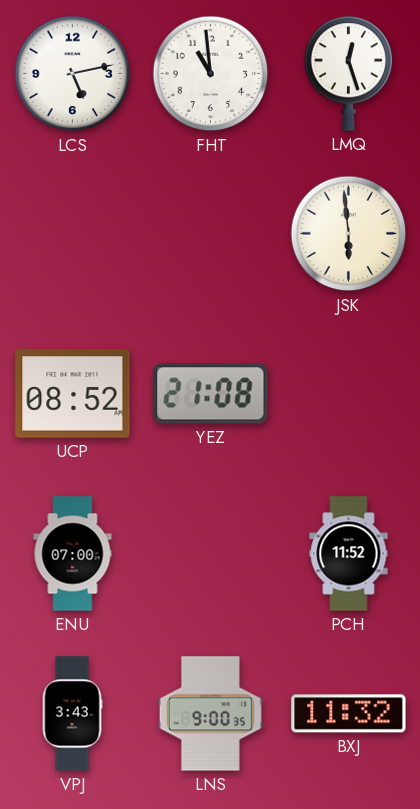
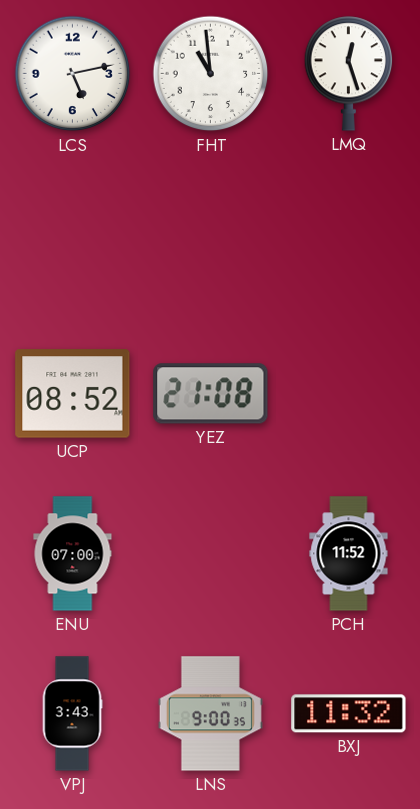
JSK: 5:59 -> none (349, 234)
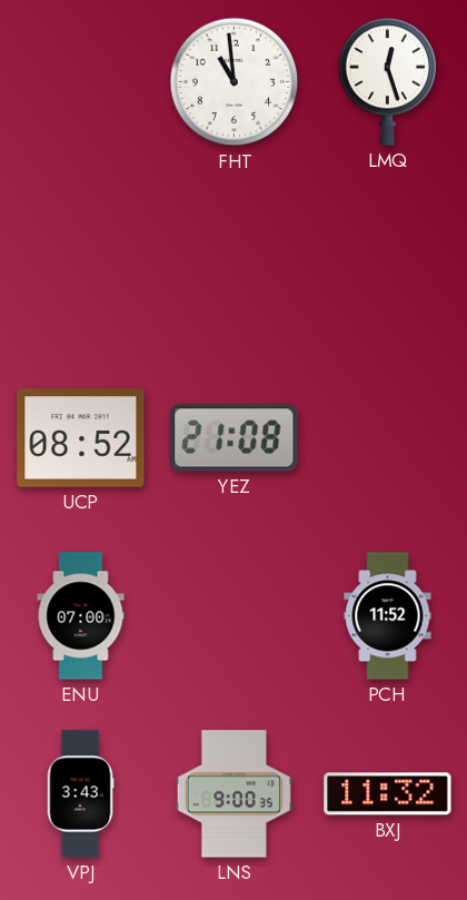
LCS: 5:13 -> none (73, 74)
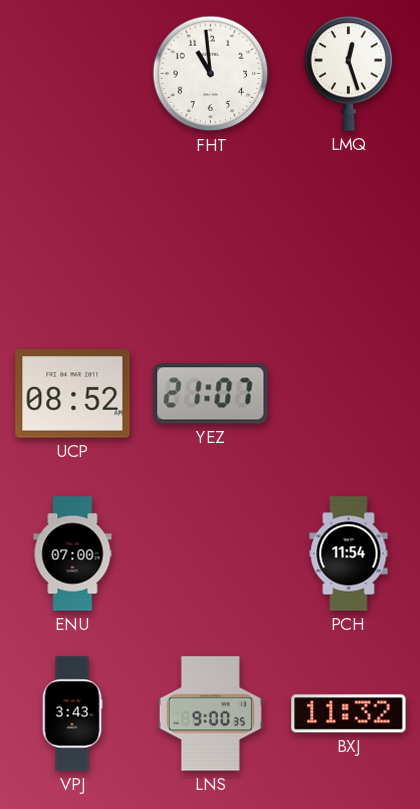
YEZ: 21:08 -> 21:07 (211, 394)
PCH: 11:52 -> 11:54 (349, 554)
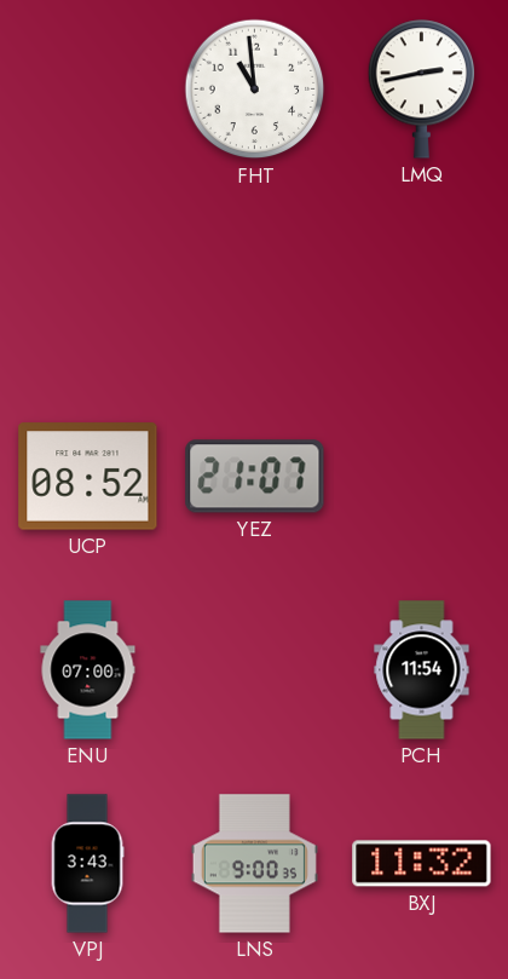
LMQ: 12:27 -> 2:43 (422, 90)
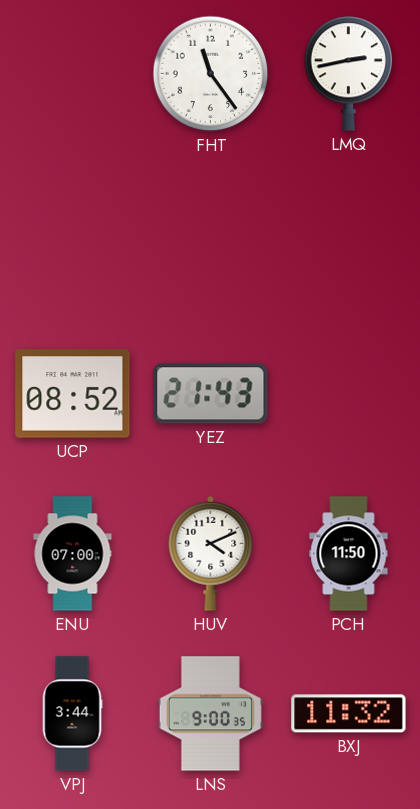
FHT: 10:59 -> 11:24 (211, 74)
YEZ: 21:07 -> 21:43 (211, 394)
HUV: none -> 4:11 (211, 553)
PCH: 11:54 -> 11:50 (349, 554)
VPJ: 3:43 -> 3:44 (72, 714)
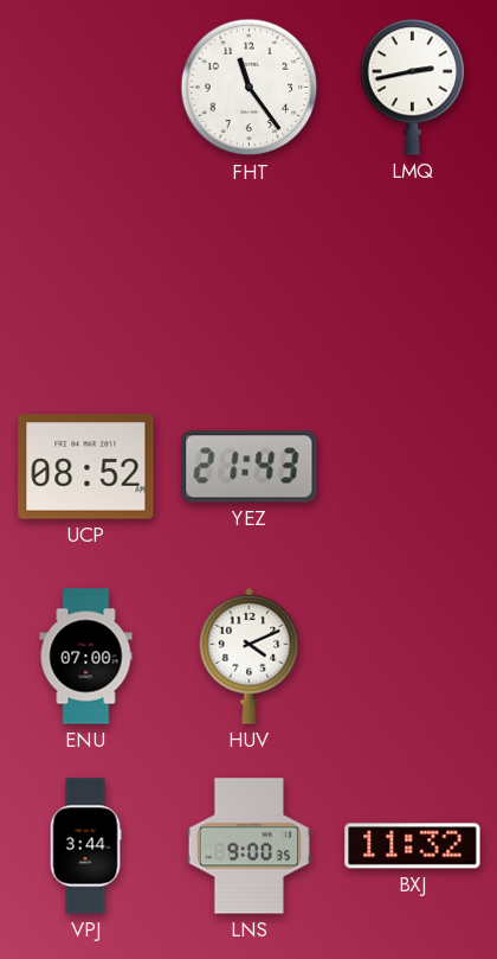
PCH: 11:50 -> none (349, 554)
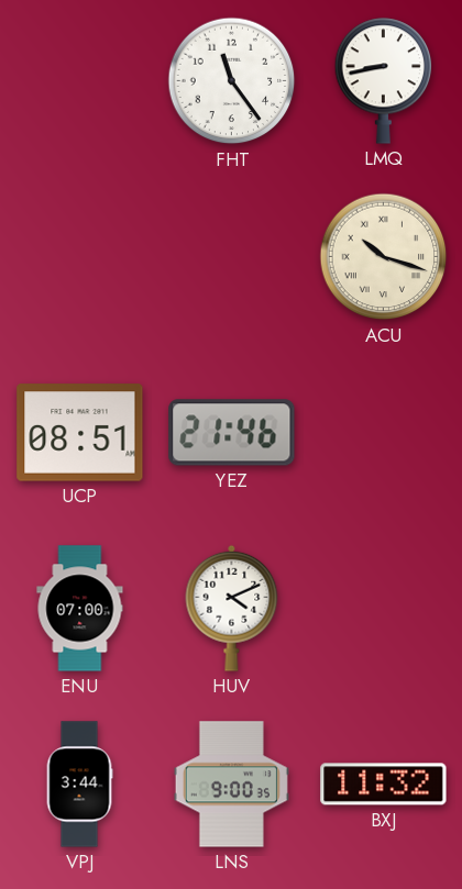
LMQ: 2:43 -> 8:43 (384, 81)
ACU: none -> 10:18 (384, 257)
UCP: 08:52 -> 08:51 (80, 433)
YEZ: 21:43 -> 21:46 (232, 433)
